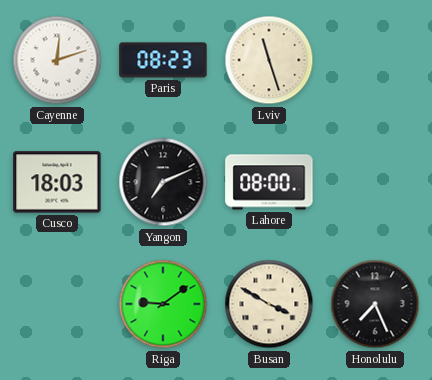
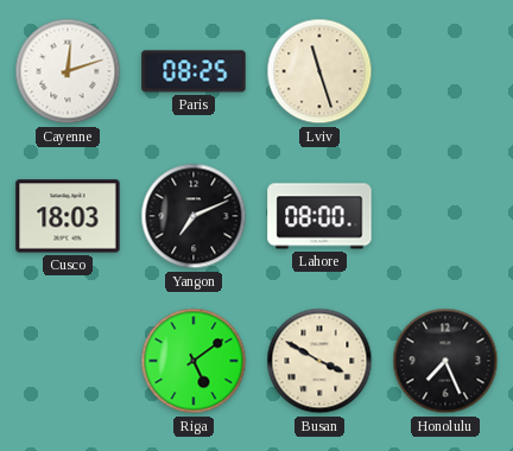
Paris: 08:23 -> 08:25 (194, 71)
Riga: 9:09 -> 5:09 (194, 361)
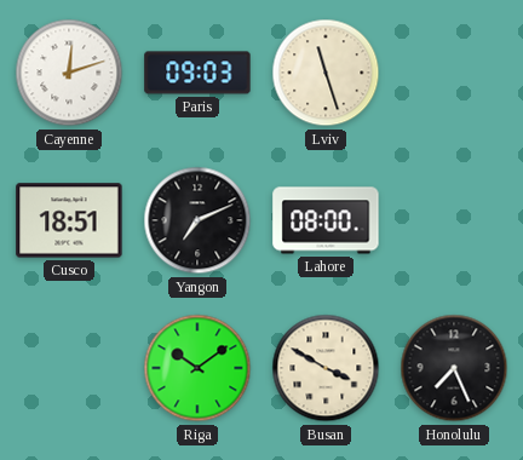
Paris: 08:25 -> 09:03 (197, 73)
Cusco: 18:03 -> 18:51 (69, 220)
Riga: 5:09 -> 10:09 (197, 368)
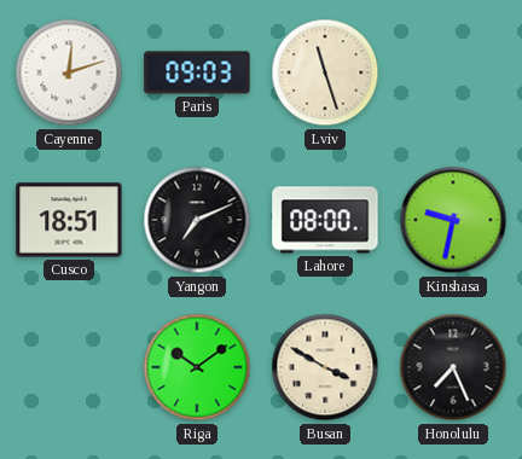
Kinshasa: none -> 9:32 (453, 220)
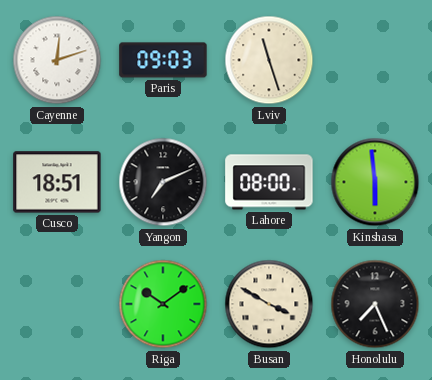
Kinshasa: 9:32 -> 5:59 (375, 182)
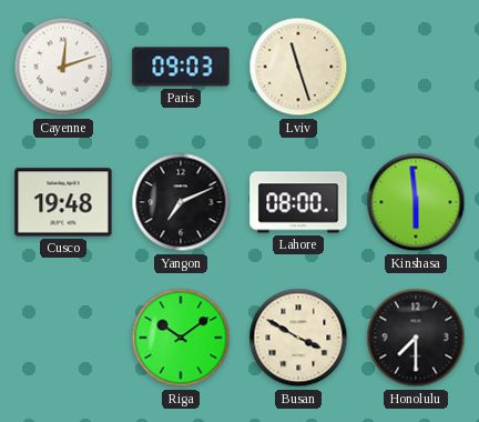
Cusco: 18:51 -> 19:48 (63, 202)
Honolulu: 7:26 -> 7:30 (416, 338)
